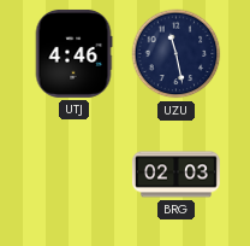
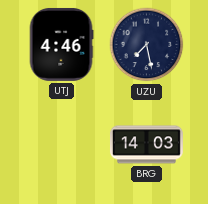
UZU: 11:28 -> 7:28 (147, 45)
BRG: 02:03 -> 14:03 (146, 145)
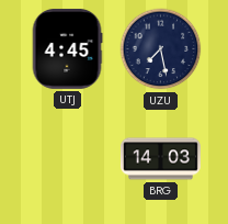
UTJ: 4:46 -> 4:45 (67, 48)
